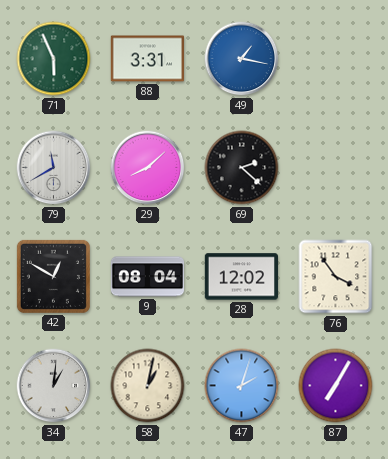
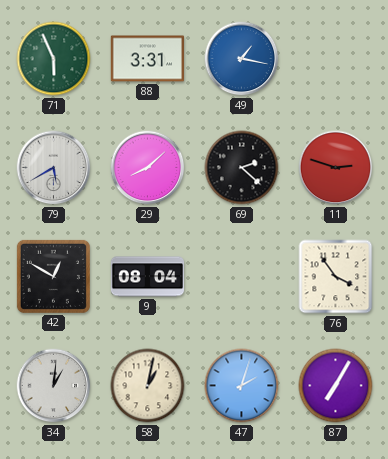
79: 11:40 -> 5:40 (54, 168)
11: none -> 2:48 (336, 168)
28: 12:02 -> none (241, 277)
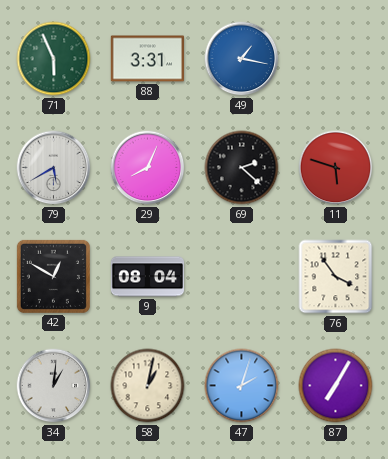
29: 8:08 -> 8:04 (148, 168)
11: 2:48 -> 5:48 (336, 168)
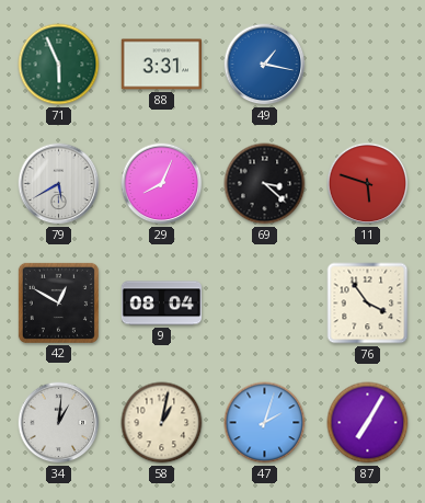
69: 2:22 -> 3:22 (265, 184)
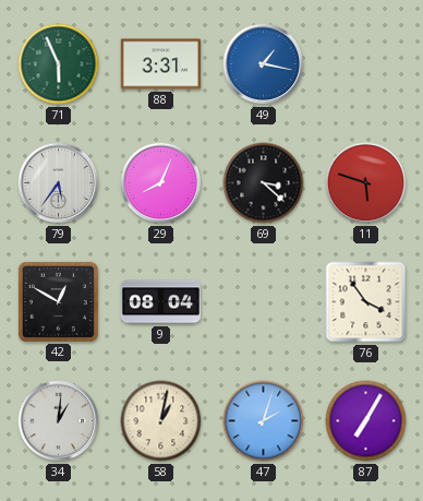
79: 5:40 -> 5:36 (59, 183)
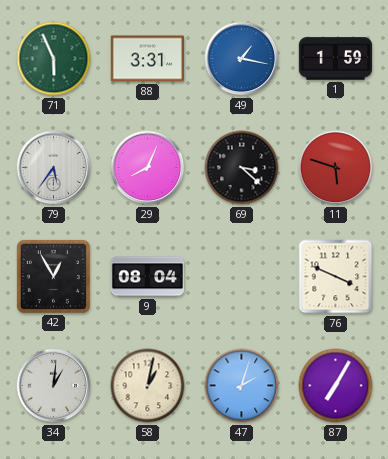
1: none -> 1:59 (336, 59)
42: 12:50 -> 12:55 (53, 276)
76: 3:54 -> 3:49 (336, 277)
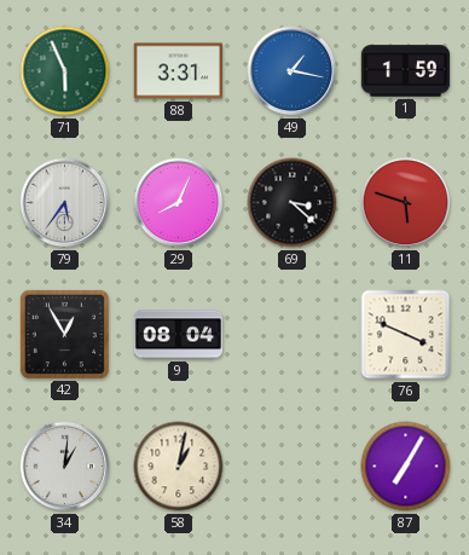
47: 2:03 -> none (242, 386)
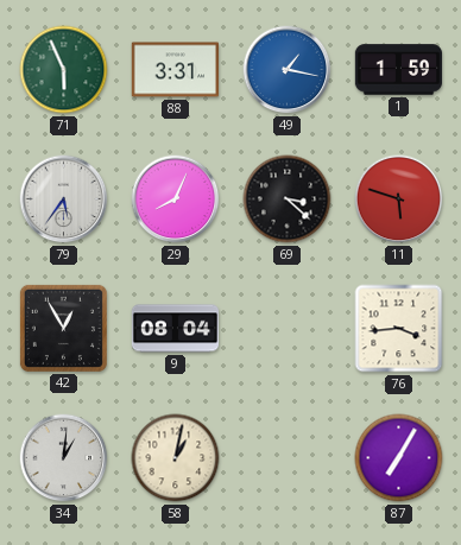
76: 3:49 -> 3:44 (399, 329)
